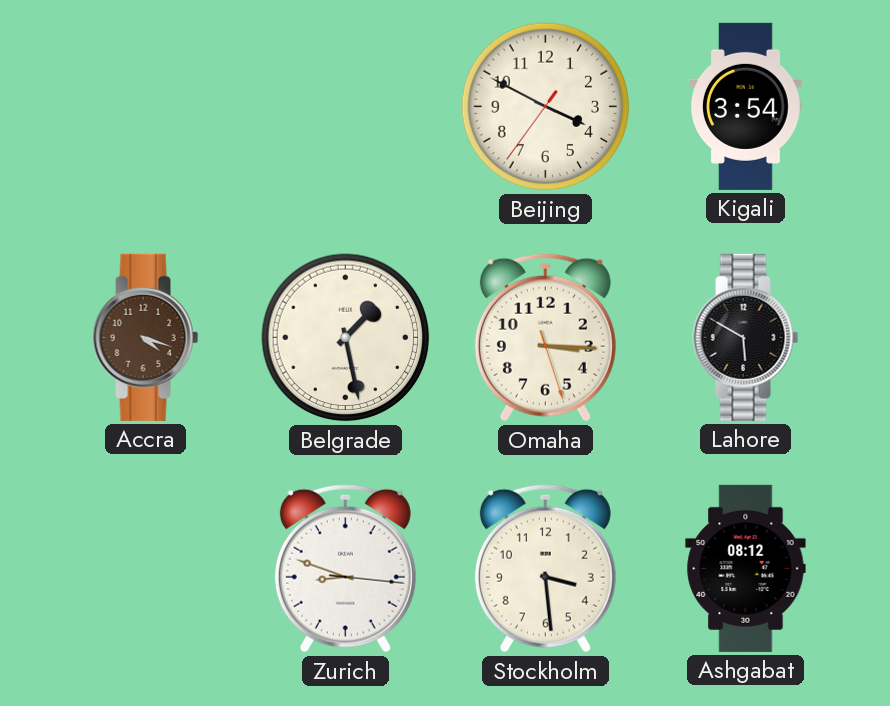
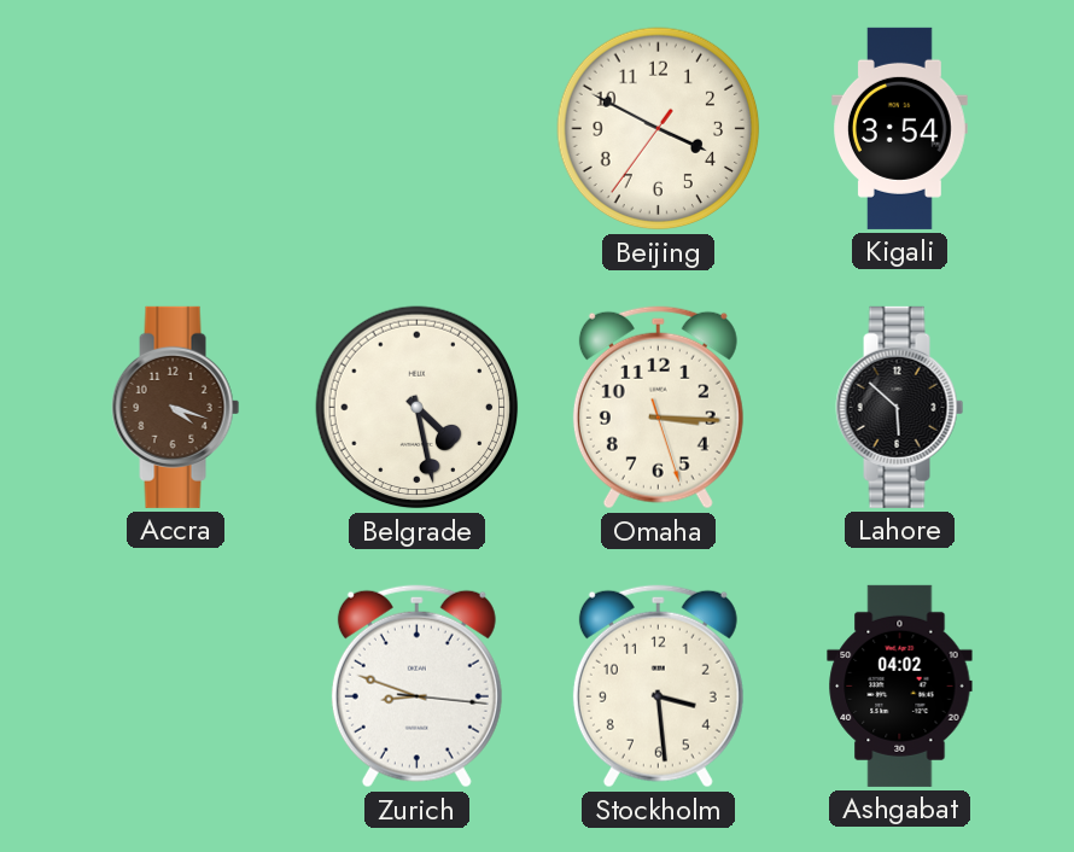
Belgrade: 1:28 -> 4:28 (418, 408)
Lahore: 5:50 -> 5:52 (900, 407)
Ashgabat: 08:12 -> 04:02 (900, 685)
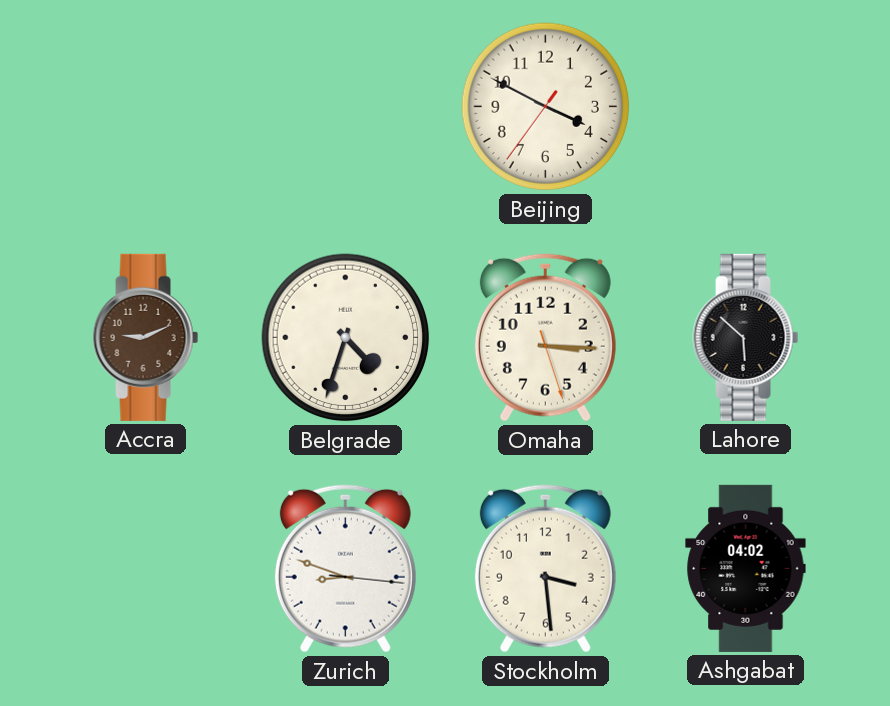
Kigali: 3:54 -> none (900, 128)
Accra: 4:18 -> 9:11 (146, 337)
Belgrade: 4:28 -> 4:33 (346, 338)
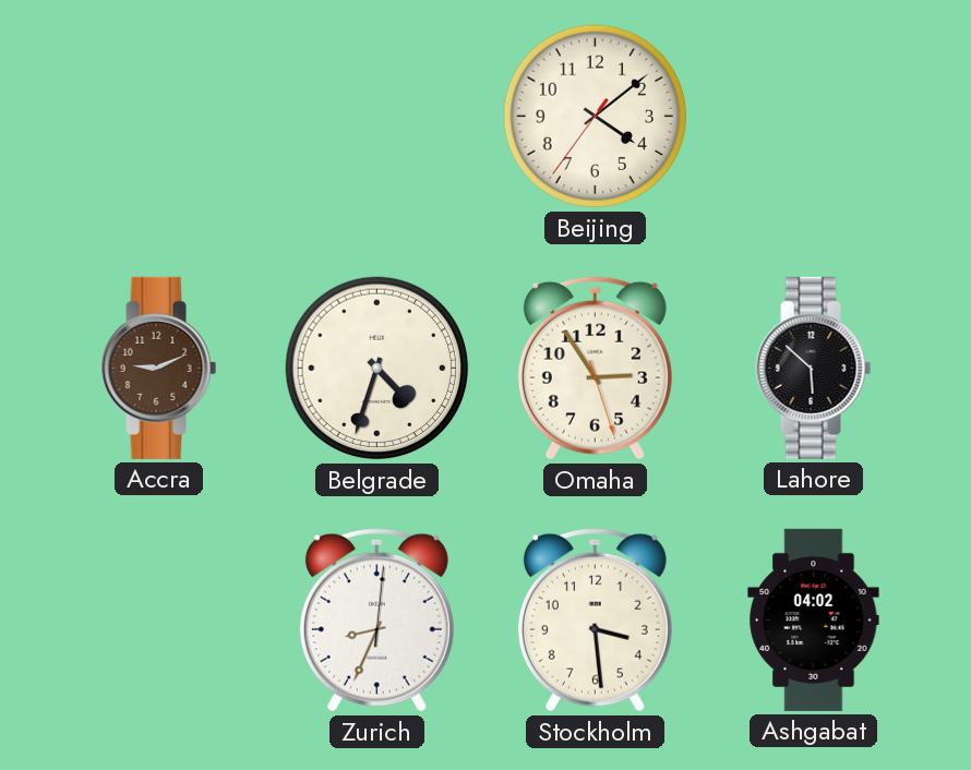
Beijing: 3:49 -> 4:08 (596, 117)
Omaha: 3:15 -> 2:54 (595, 369)
Zurich: 8:48 -> 8:34 (376, 621)
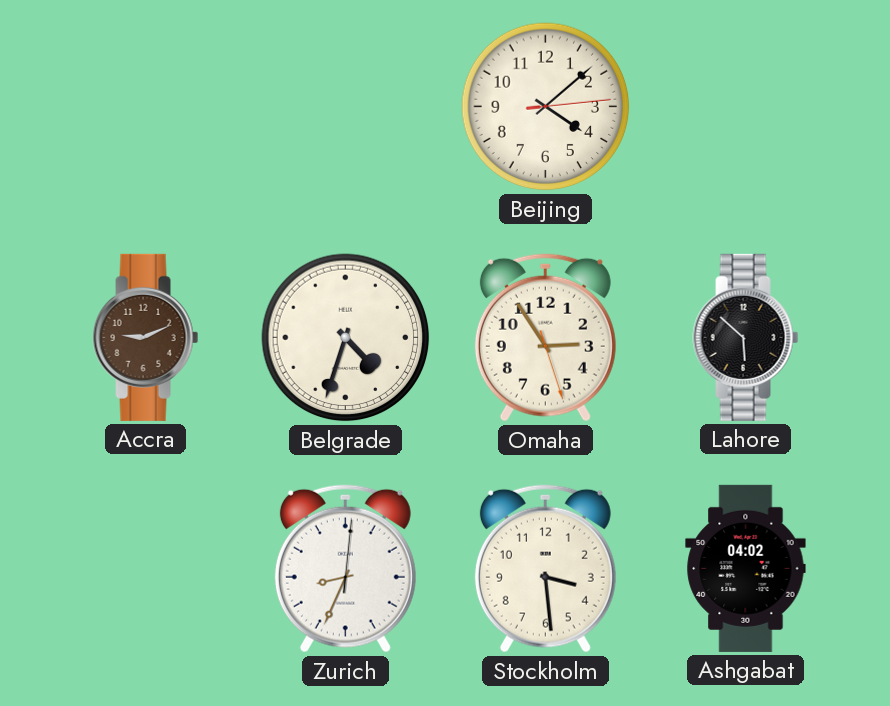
Beijing: 4:08:36 -> 4:08:14 (546, 107)
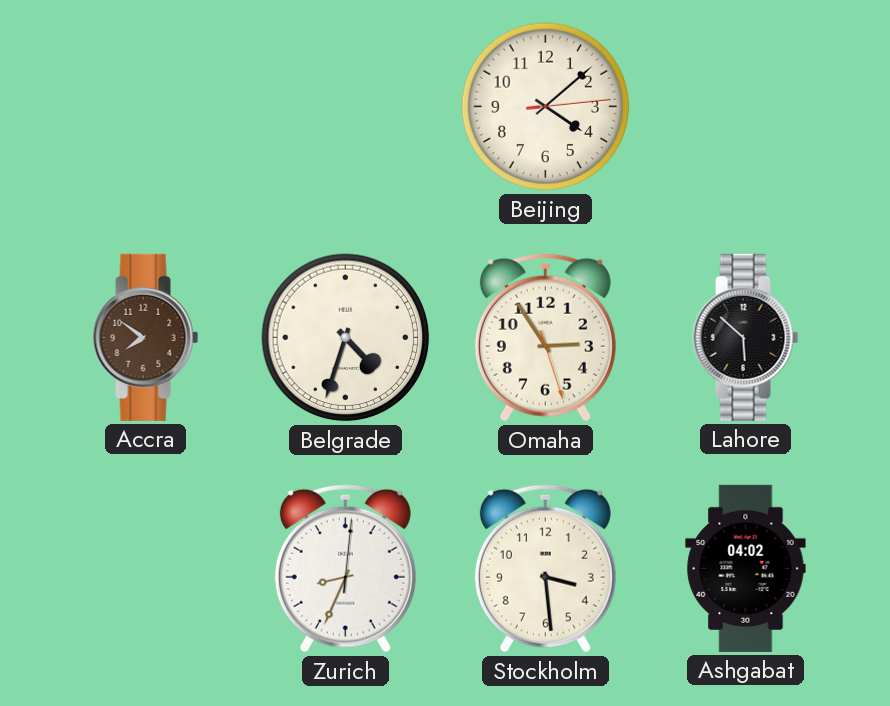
Accra: 9:11 -> 7:51 (146, 337)
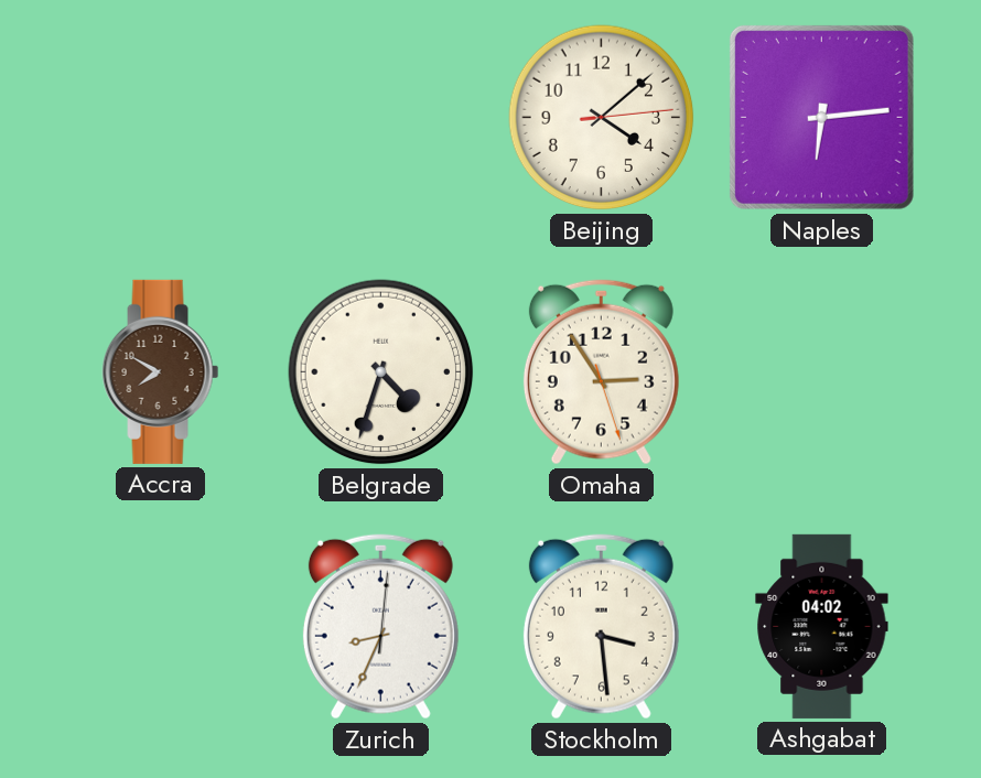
Naples: none -> 6:14 (821, 117)
Accra: 7:51 -> 7:50 (161, 371)
Lahore: 5:52 -> none (746, 337)
